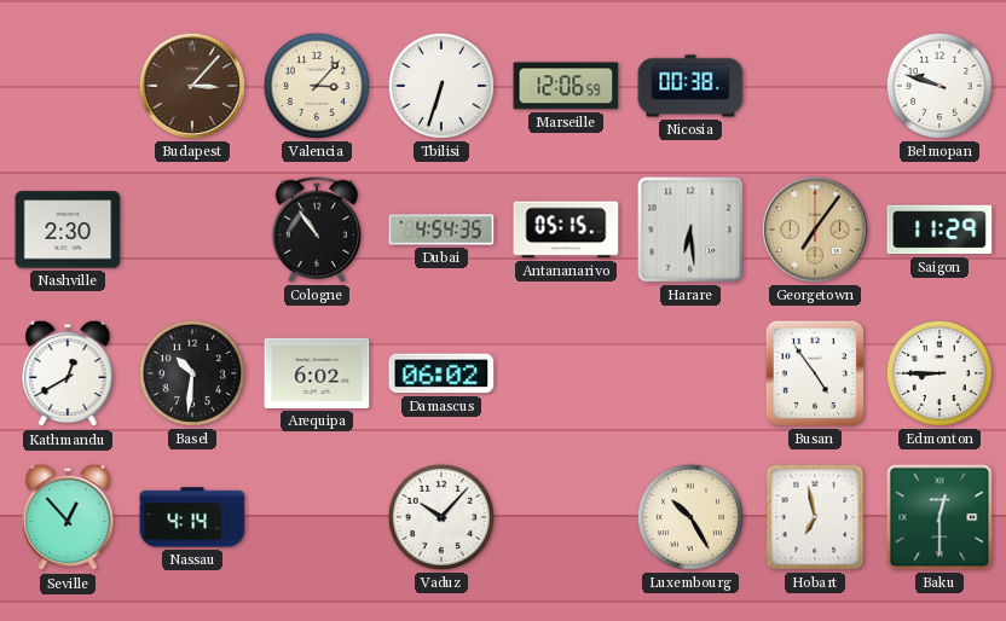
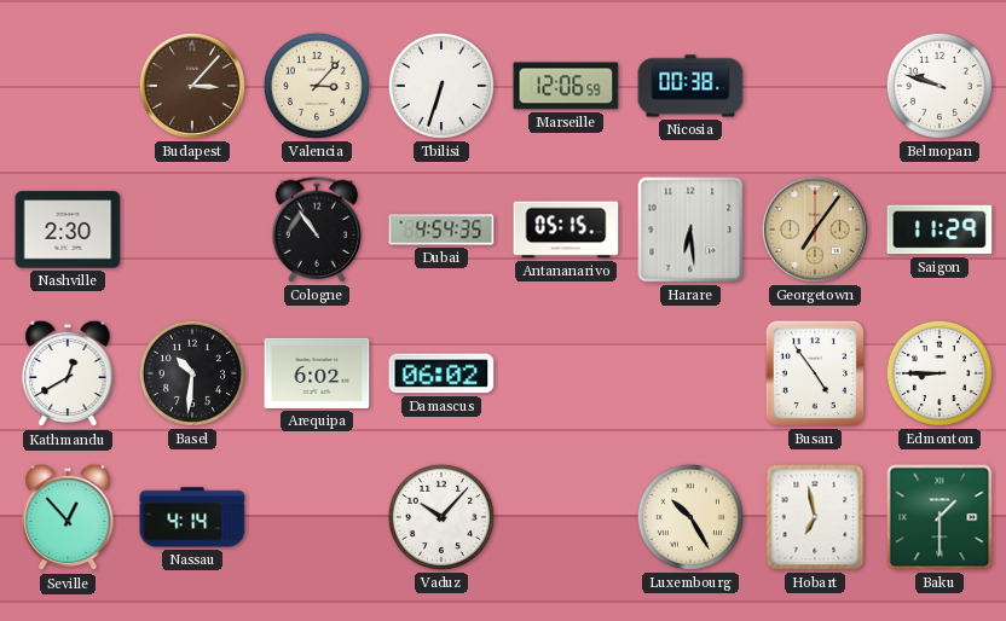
Baku: 12:30 -> 1:30 (939, 517)
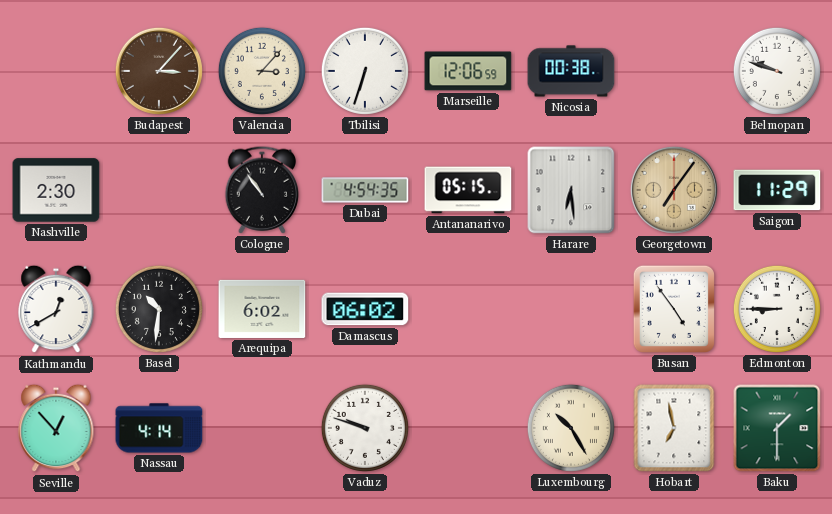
Vaduz: 10:07 -> 9:48 (365, 428)
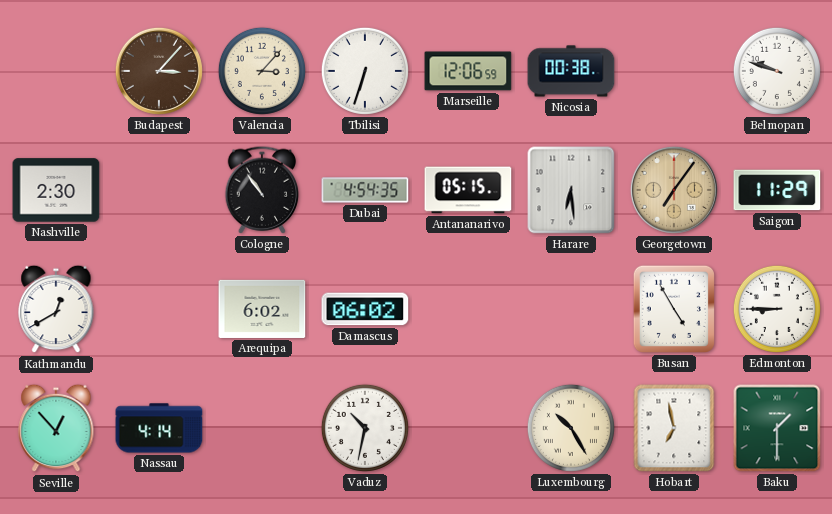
Basel: 10:31 -> none (159, 309)
Busan: 4:54 -> 4:55 (674, 309)
Vaduz: 9:48 -> 10:32 (365, 428)
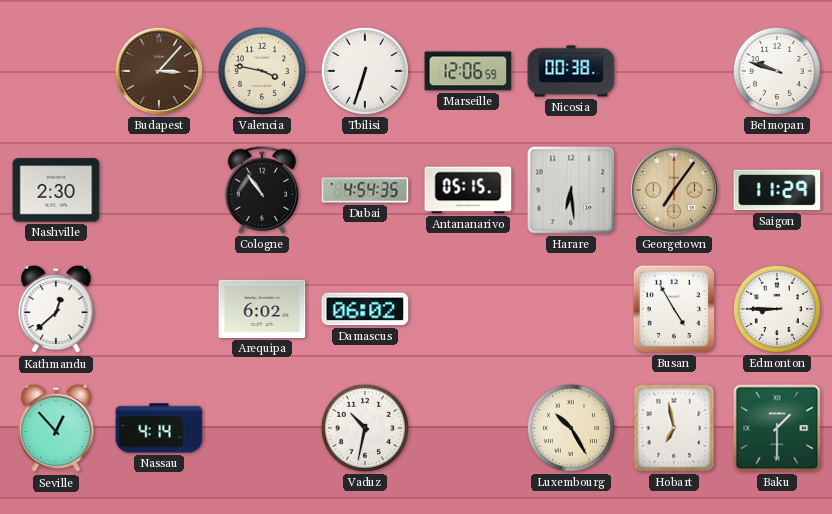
Valencia: 3:07 -> 3:47 (262, 71)
Kathmandu: 12:40 -> 12:38 (56, 309)
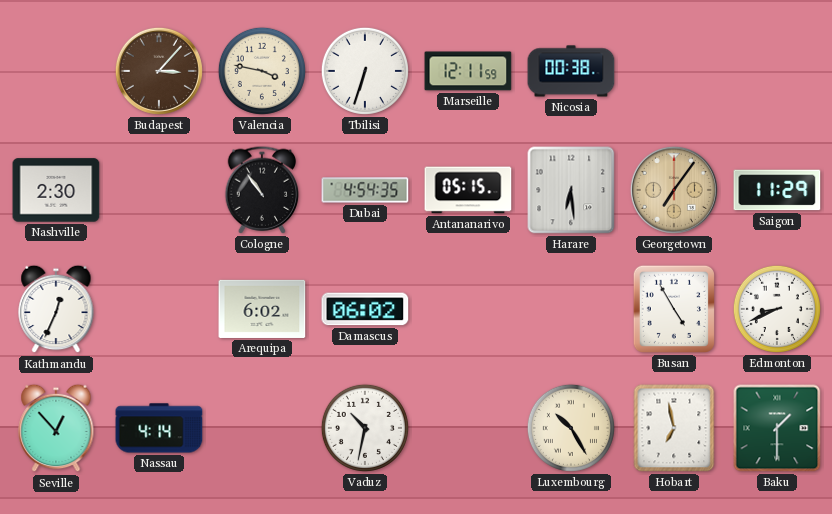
Marseille: 12:06 -> 12:11 (468, 71)
Belmopan: 9:48 -> none (777, 71)
Kathmandu: 12:38 -> 12:34 (56, 309)
Edmonton: 8:45 -> 8:41 (777, 309)
